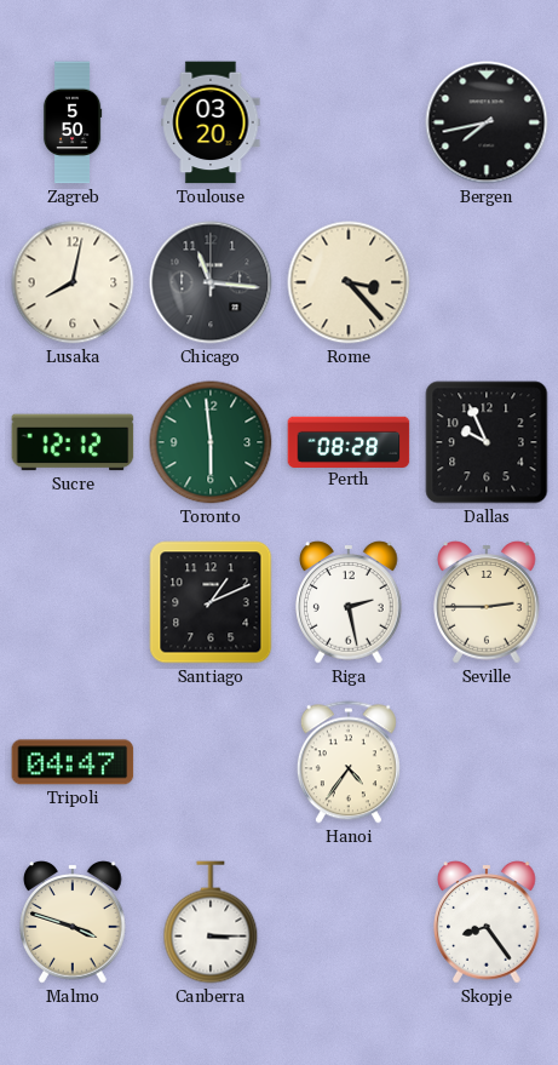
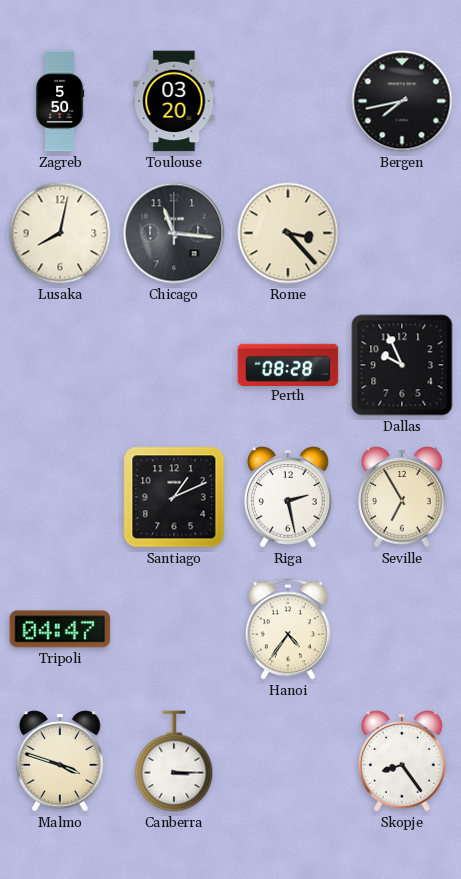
Sucre: 12:12 -> none (73, 442)
Toronto: 5:59 -> none (211, 442)
Seville: 2:45 -> 6:55 (402, 497)
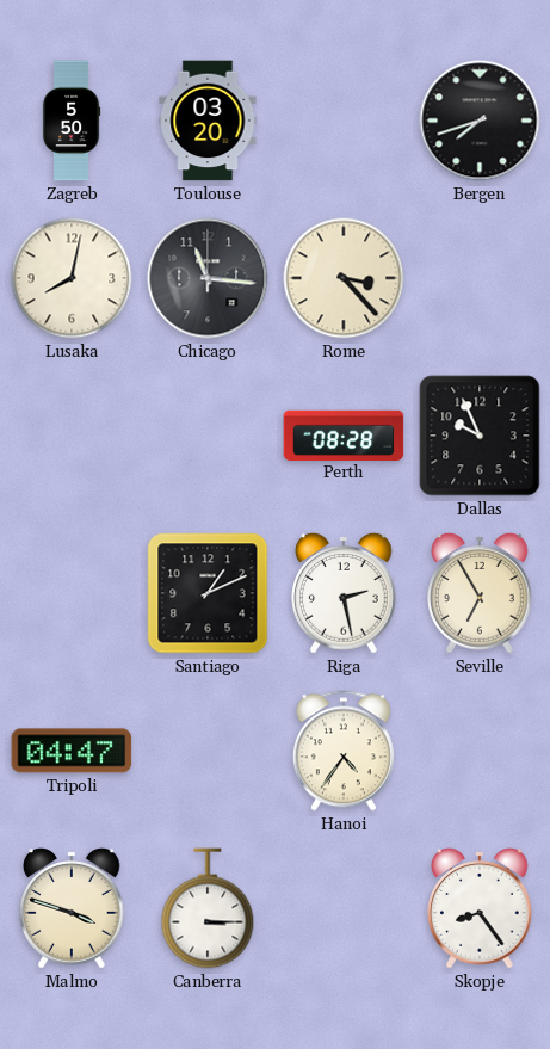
Bergen: 7:43 -> 7:42 (480, 121)
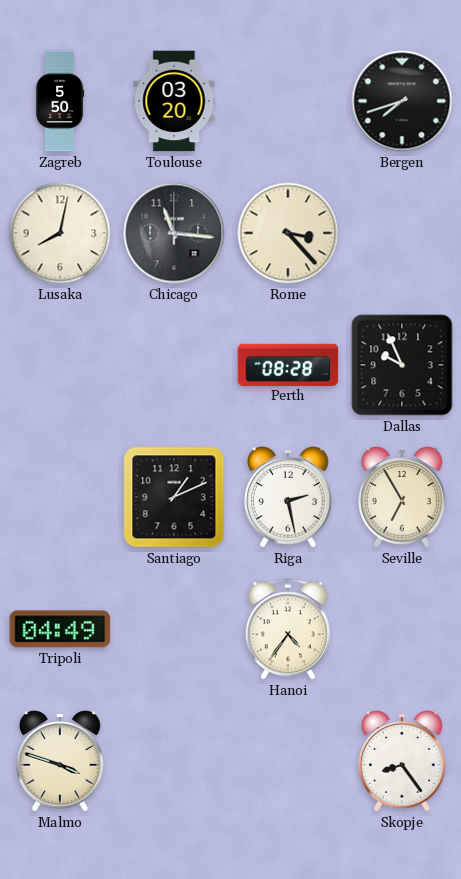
Tripoli: 04:47 -> 04:49 (60, 629)
Canberra: 3:15 -> none (208, 908)
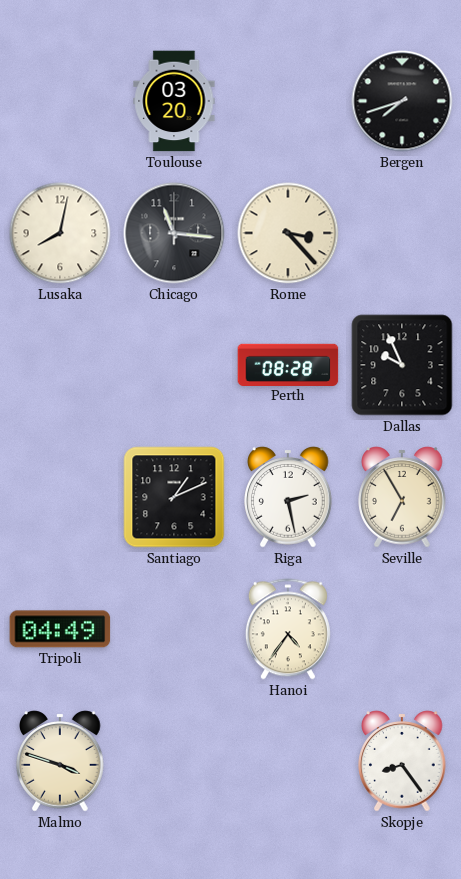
Zagreb: 5:50 -> none (60, 101)
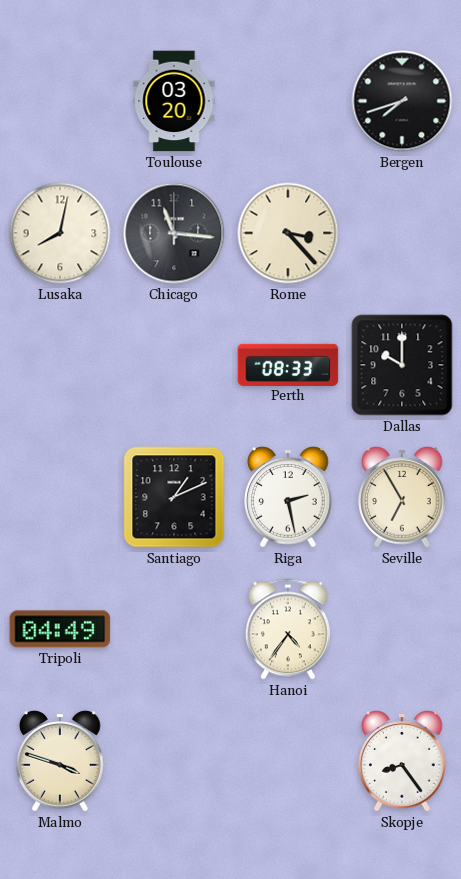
Perth: 08:28 -> 08:33 (288, 364)
Dallas: 9:56 -> 10:00 (402, 365)
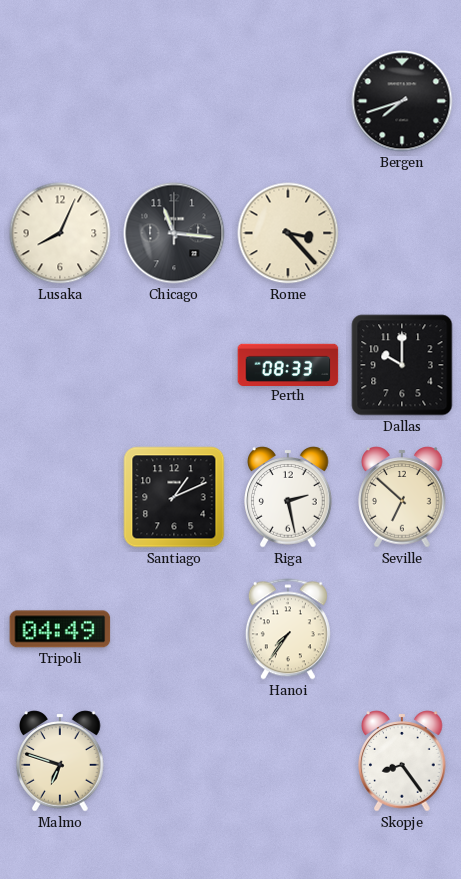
Toulouse: 03:20 -> none (174, 101)
Lusaka: 8:02 -> 8:04 (60, 233)
Seville: 6:55 -> 6:52 (402, 497)
Hanoi: 4:36 -> 7:36 (288, 629)
Malmo: 3:48 -> 6:48 (60, 761)
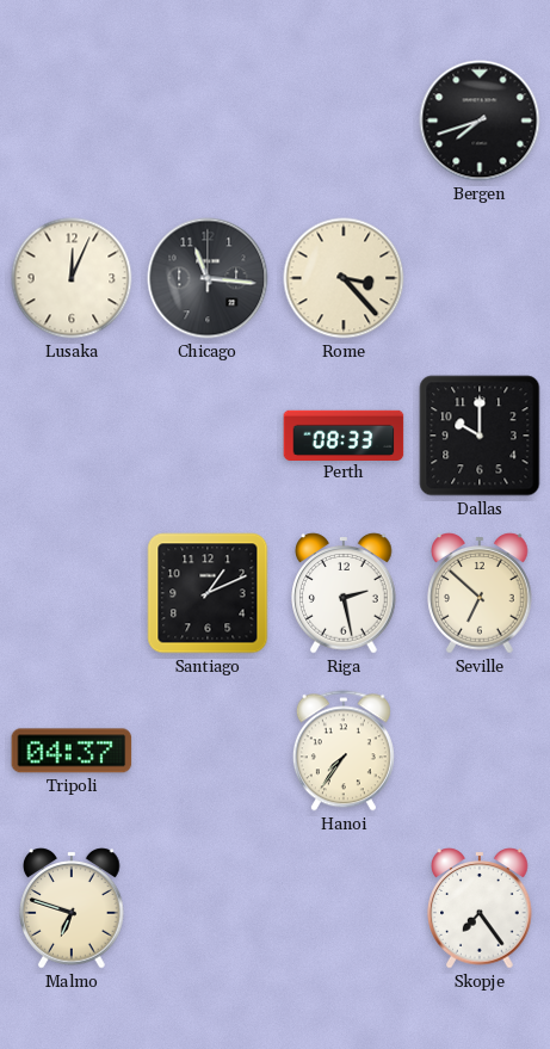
Lusaka: 8:04 -> 12:04 (72, 278)
Tripoli: 04:49 -> 04:37 (72, 751)
Skopje: 8:24 -> 7:24 (480, 908)
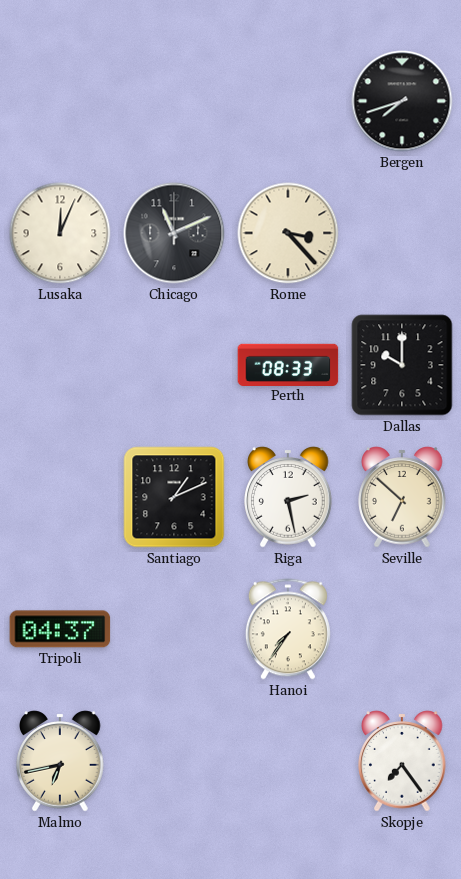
Chicago: 11:16 -> 11:11 (174, 233)
Malmo: 6:48 -> 6:43 (60, 761)
